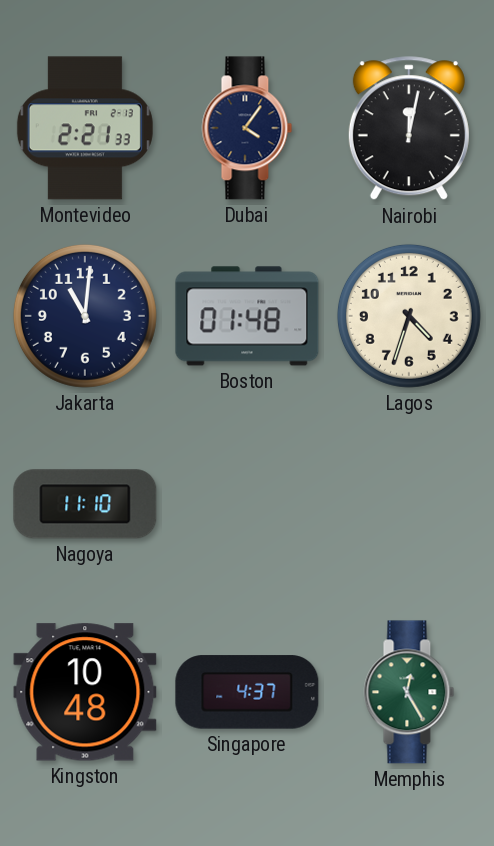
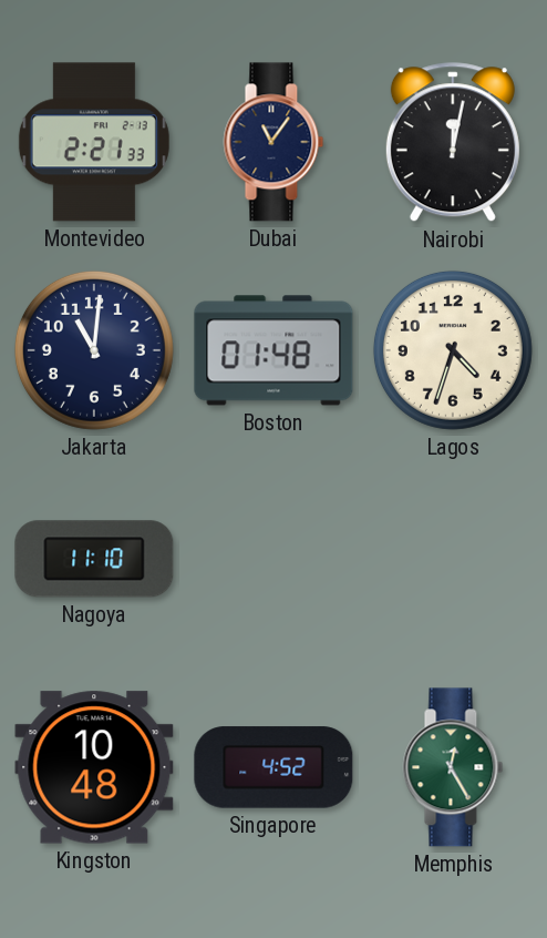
Dubai: 4:06 -> 11:06 (273, 142)
Singapore: 4:37 -> 4:52 (273, 767)
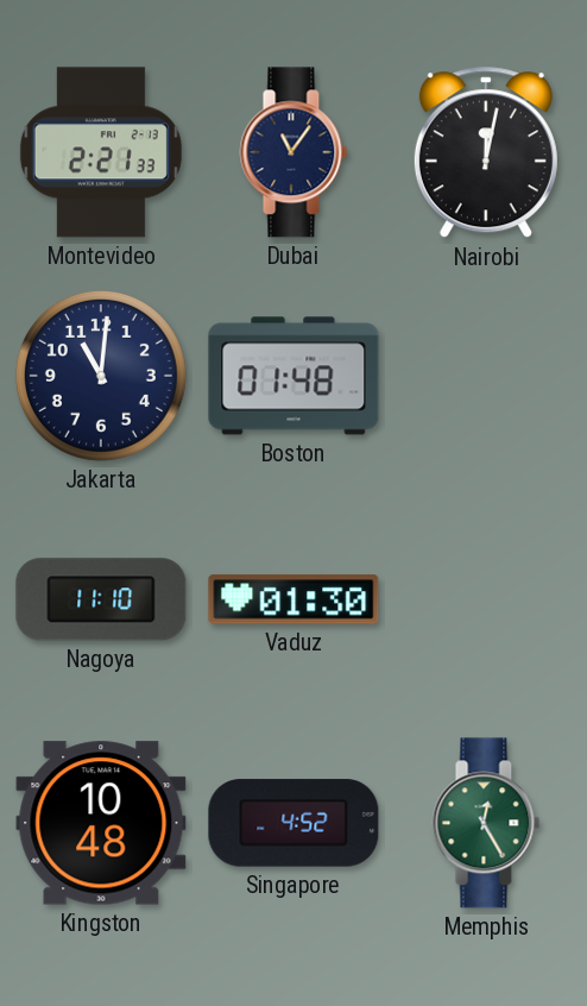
Lagos: 4:33 -> none (453, 350)
Vaduz: none -> 01:30 (293, 599)
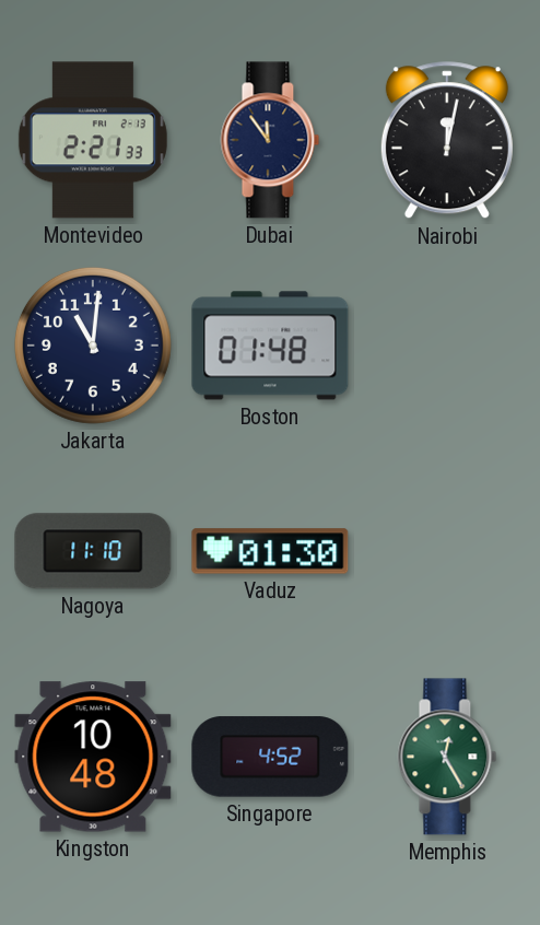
Dubai: 11:06 -> 11:54 (270, 140)
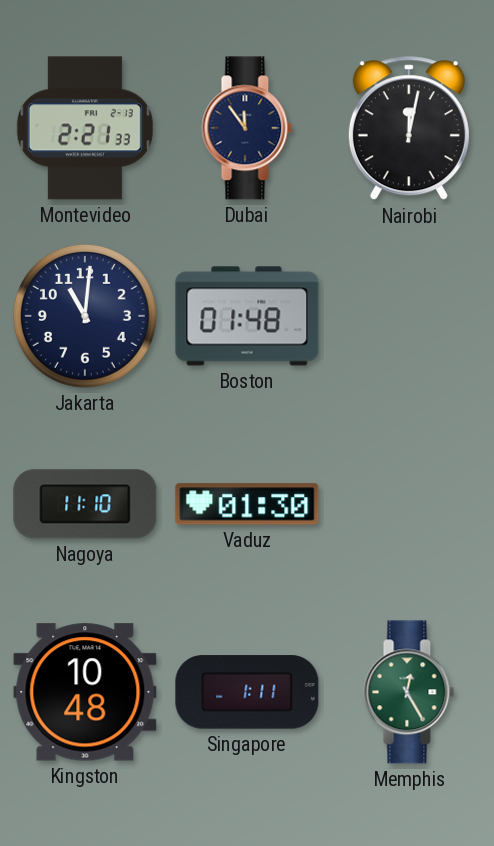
Singapore: 4:52 -> 1:11 (247, 692)
